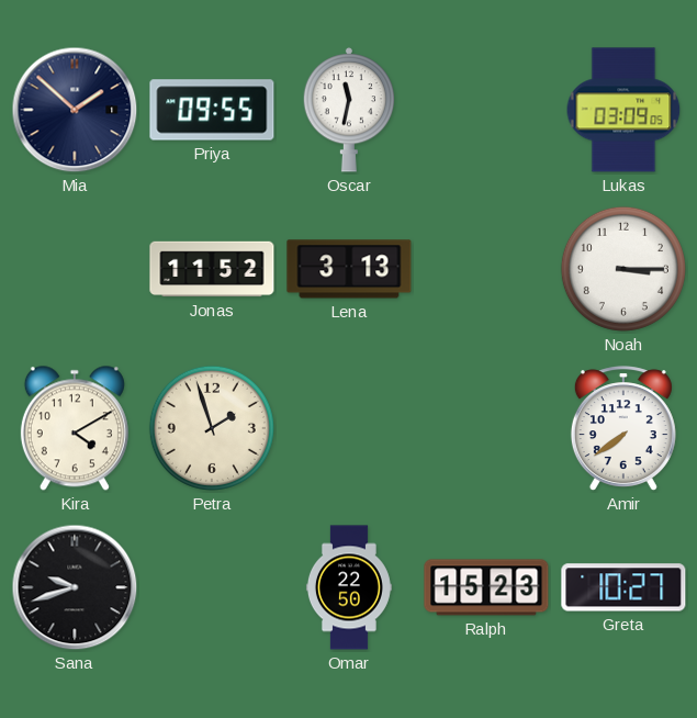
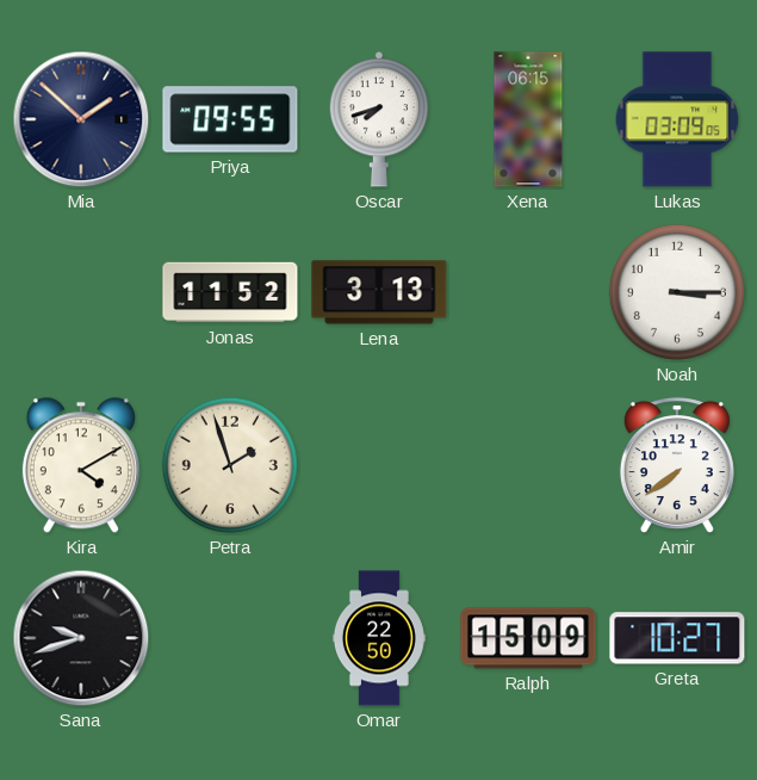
Oscar: 11:32 -> 7:42 (379, 119)
Xena: none -> 06:15 (528, 119)
Ralph: 15:23 -> 15:09 (528, 638)
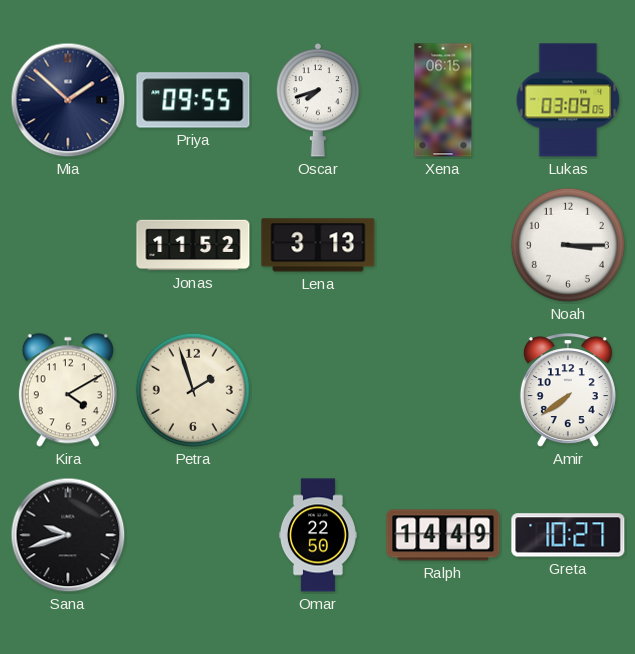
Ralph: 15:09 -> 14:49 (443, 535)
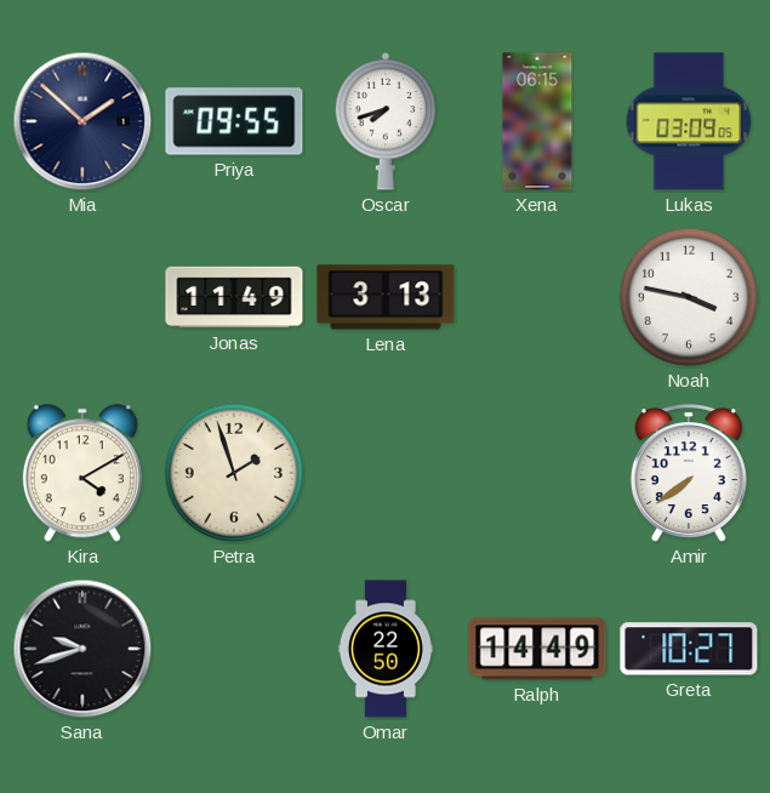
Jonas: 11:52 -> 11:49 (234, 297)
Noah: 3:15 -> 3:47 (689, 297)
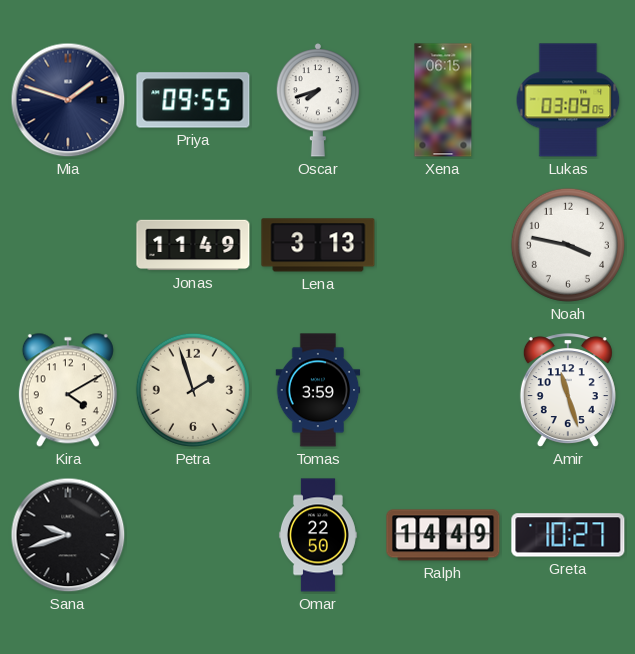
Mia: 1:52 -> 1:48 (68, 100)
Tomas: none -> 3:59 (318, 390)
Amir: 7:39 -> 11:27 (568, 391)
